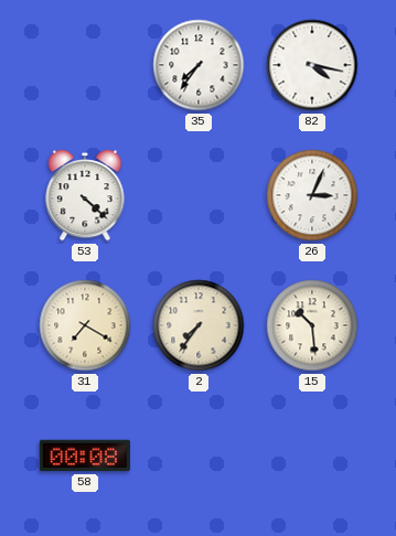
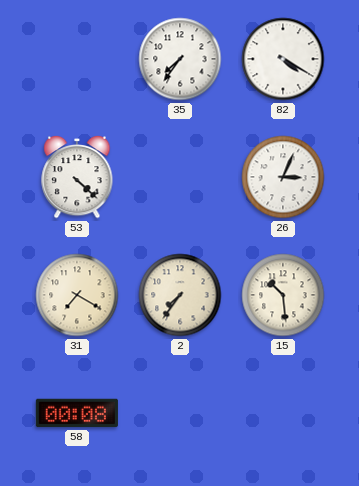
82: 4:17 -> 4:20 (283, 59)
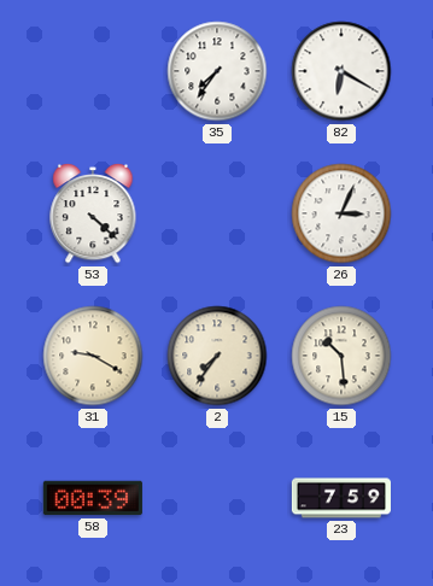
82: 4:20 -> 6:20 (341, 71)
31: 7:20 -> 9:20 (93, 356)
58: 00:08 -> 00:39 (93, 498)
23: none -> 7:59 (341, 498)
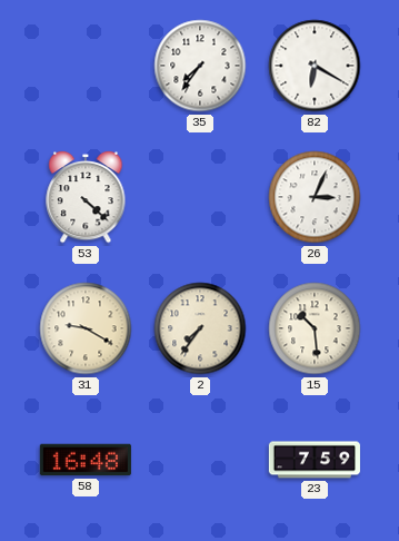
58: 00:39 -> 16:48 (86, 460)
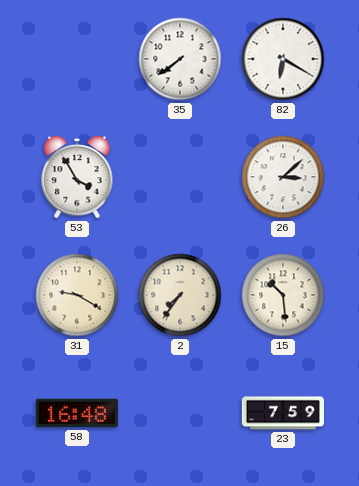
35: 7:36 -> 7:39 (180, 59)
53: 4:22 -> 3:55 (77, 177)
26: 3:04 -> 3:08 (283, 177)
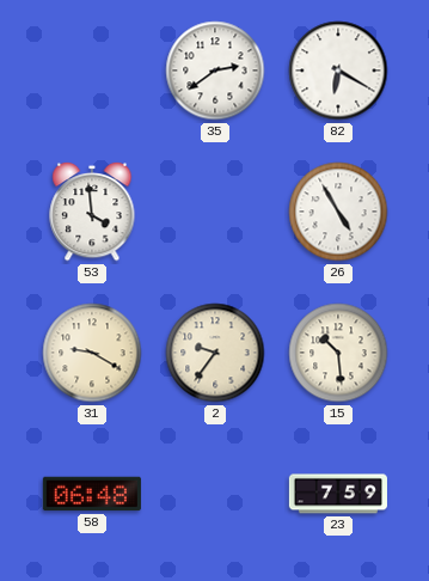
35: 7:39 -> 2:39 (215, 71)
53: 3:55 -> 3:59 (92, 212)
26: 3:08 -> 4:55 (338, 212)
2: 7:36 -> 9:36 (215, 353)
58: 16:48 -> 06:48 (92, 494)
